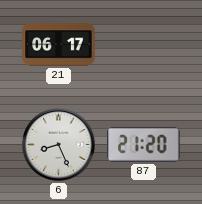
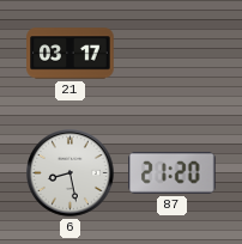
21: 06:17 -> 03:17 (71, 54)
6: 8:26 -> 8:28 (71, 173)
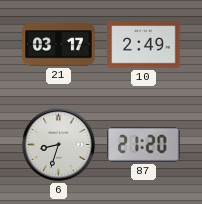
10: none -> 2:49 (144, 45)
6: 8:28 -> 8:33 (59, 145)
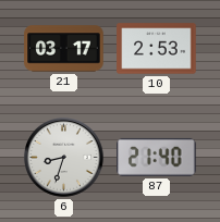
10: 2:49 -> 2:53 (157, 49)
87: 21:20 -> 21:40 (157, 157)
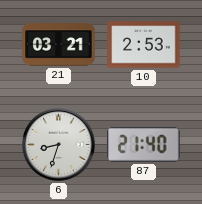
21: 03:17 -> 03:21 (59, 45)
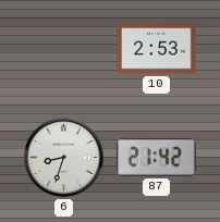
21: 03:21 -> none (59, 45)
87: 21:40 -> 21:42 (157, 157)
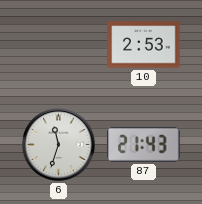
6: 8:33 -> 11:33 (59, 145)
87: 21:42 -> 21:43 (144, 144)
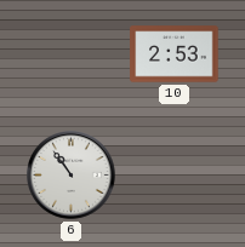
6: 11:33 -> 10:54 (72, 176)
87: 21:43 -> none (144, 144)
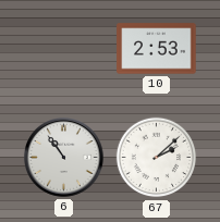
67: none -> 2:08 (157, 158)
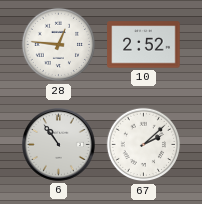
28: none -> 12:46 (59, 45)
10: 2:53 -> 2:52 (144, 45)
